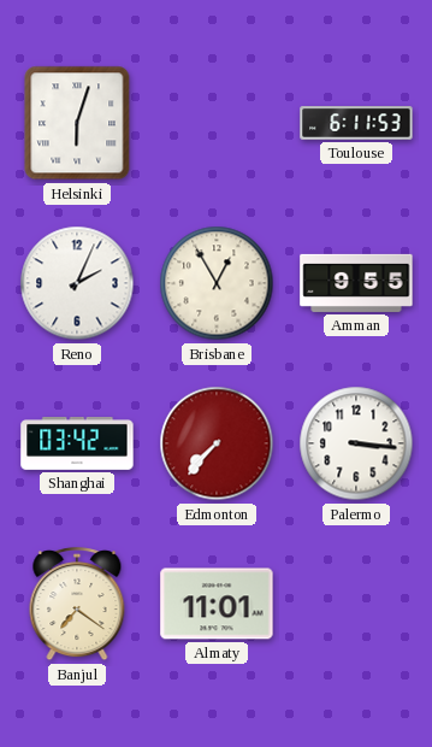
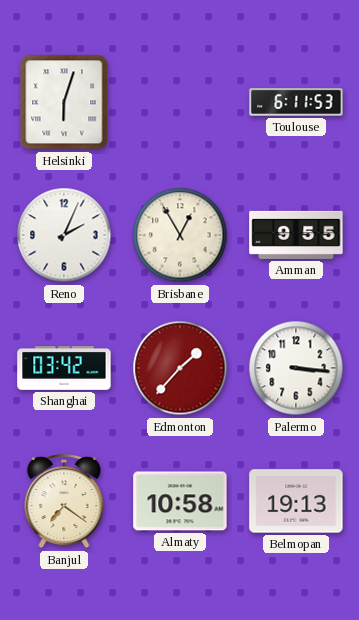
Edmonton: 7:37 -> 1:37 (180, 368)
Almaty: 11:01 -> 10:58 (180, 501)
Belmopan: none -> 19:13 (296, 501)
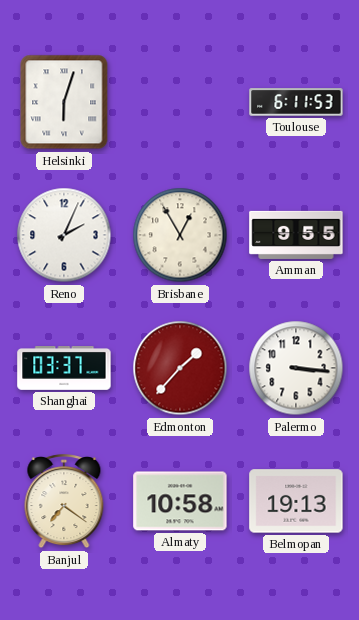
Shanghai: 03:42 -> 03:37 (64, 369)
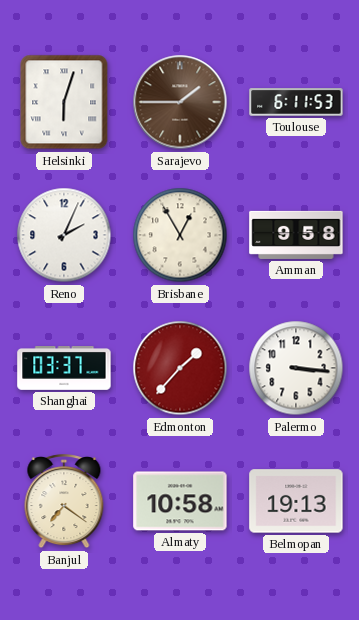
Sarajevo: none -> 1:45 (180, 102)
Amman: 9:55 -> 9:58 (296, 235)
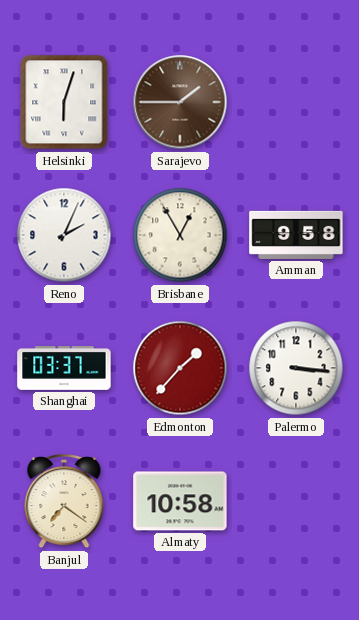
Toulouse: 6:11 -> none (296, 102)
Belmopan: 19:13 -> none (296, 501)
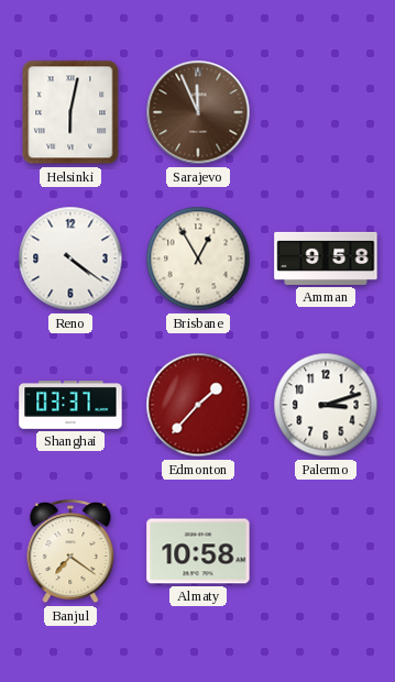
Helsinki: 6:03 -> 6:02 (70, 112)
Sarajevo: 1:45 -> 11:56 (198, 112)
Reno: 2:04 -> 4:21 (70, 258)
Palermo: 3:16 -> 3:12 (326, 405)
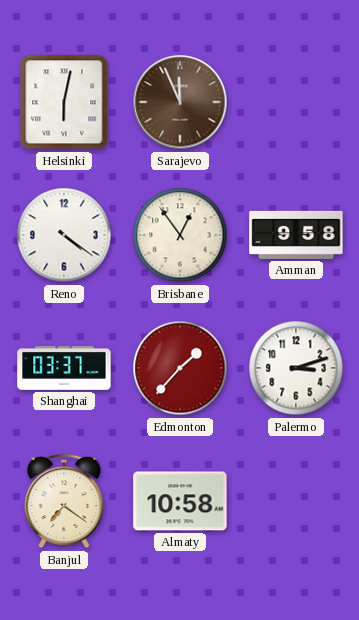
Brisbane: 12:55 -> 12:54 (180, 235)
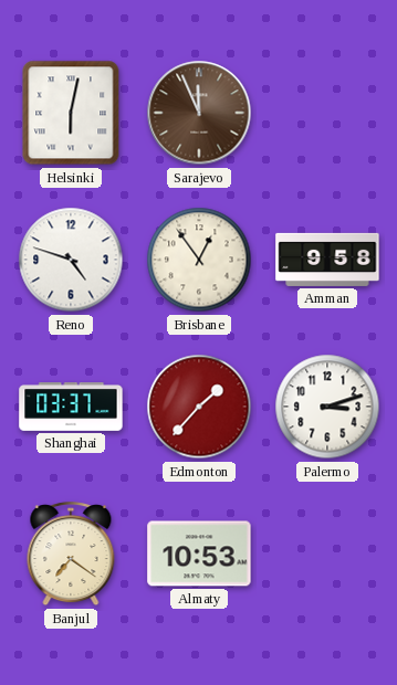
Reno: 4:21 -> 4:48 (71, 260)
Almaty: 10:58 -> 10:53 (199, 554)
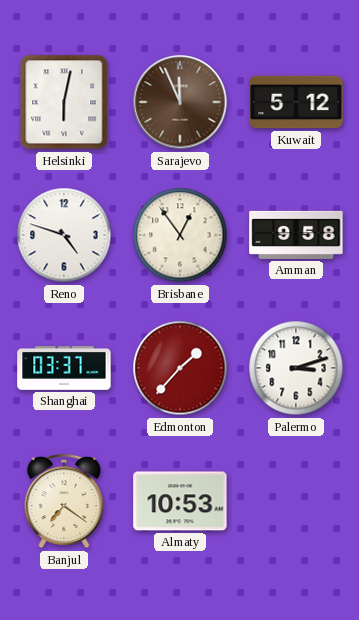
Kuwait: none -> 5:12 (296, 102)
